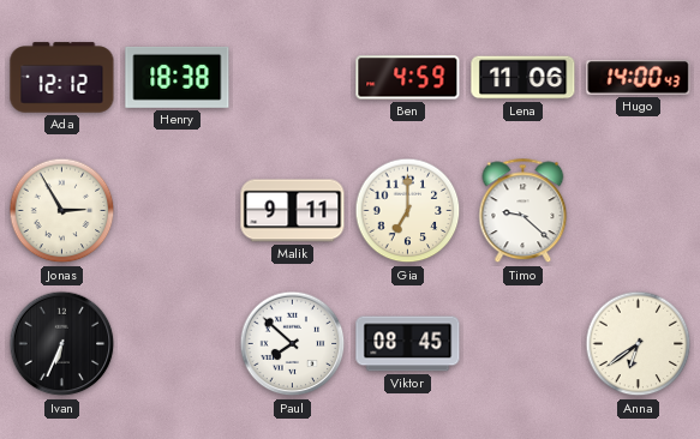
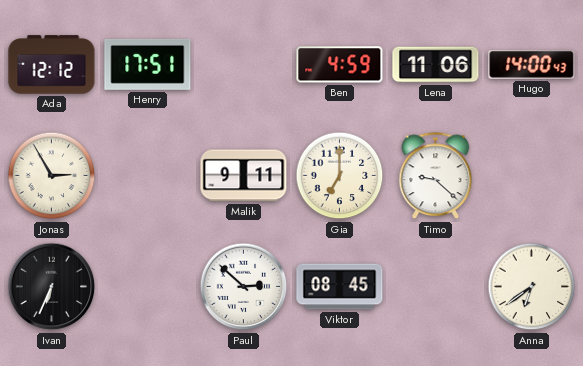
Henry: 18:38 -> 17:51 (148, 64)
Paul: 7:52 -> 2:52 (244, 287)
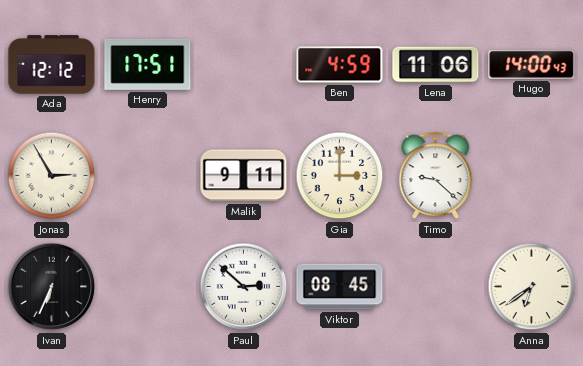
Gia: 7:00 -> 3:00 (340, 176)
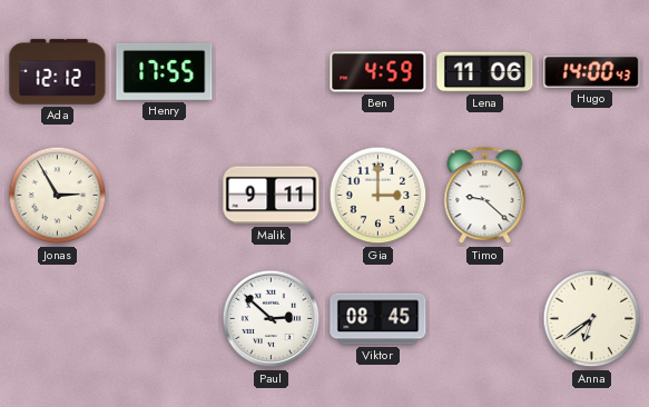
Henry: 17:51 -> 17:55 (165, 71)
Ivan: 6:34 -> none (52, 287)
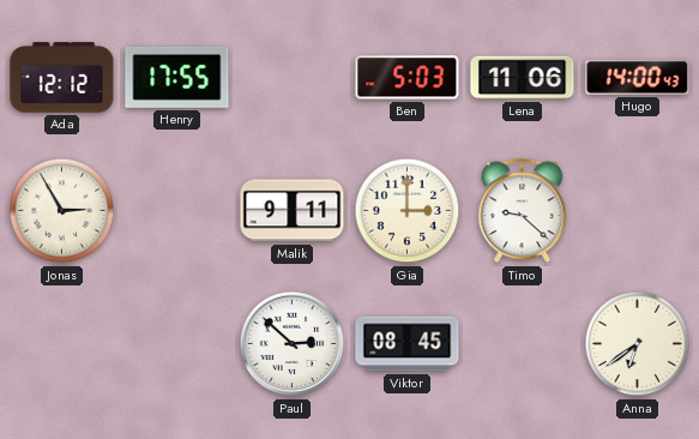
Ben: 4:59 -> 5:03 (408, 78)
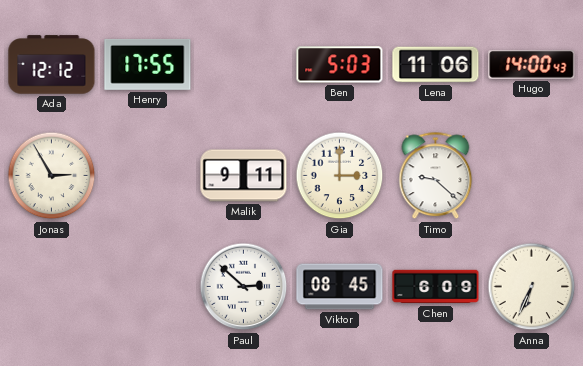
Chen: none -> 6:09 (436, 287)
Anna: 6:39 -> 6:34 (532, 287)
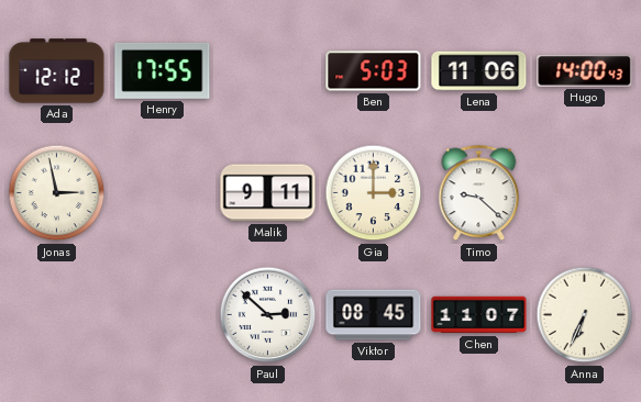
Jonas: 2:55 -> 2:58 (57, 193)
Chen: 6:09 -> 11:07 (479, 315)
